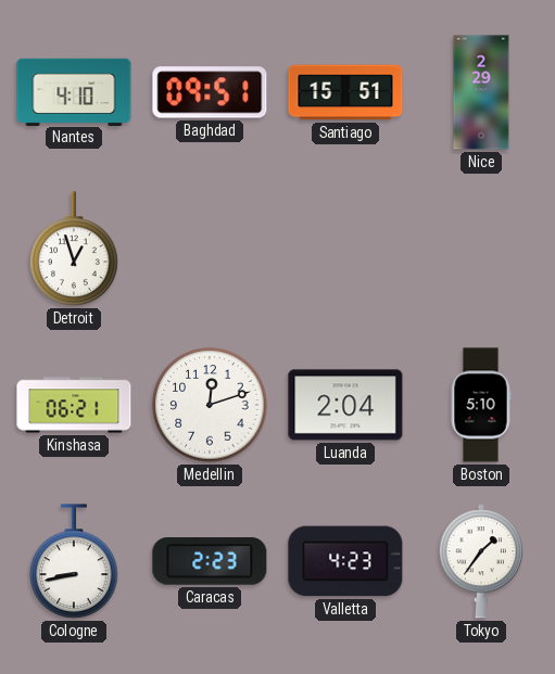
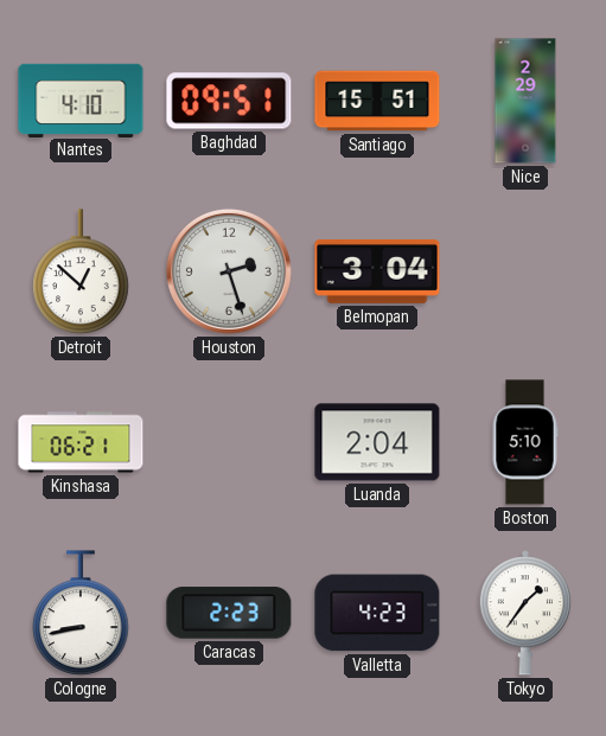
Detroit: 12:57 -> 12:52 (81, 271)
Houston: none -> 2:27 (229, 271)
Belmopan: none -> 3:04 (377, 271)
Medellin: 12:12 -> none (210, 405)
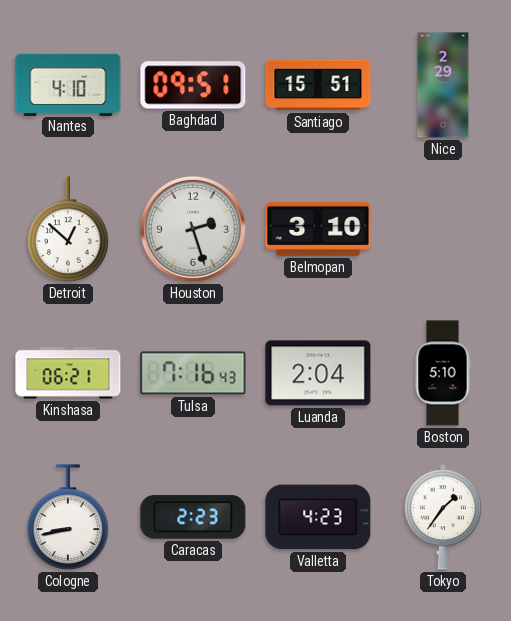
Belmopan: 3:04 -> 3:10 (318, 229)
Tulsa: none -> 7:16 (193, 373)
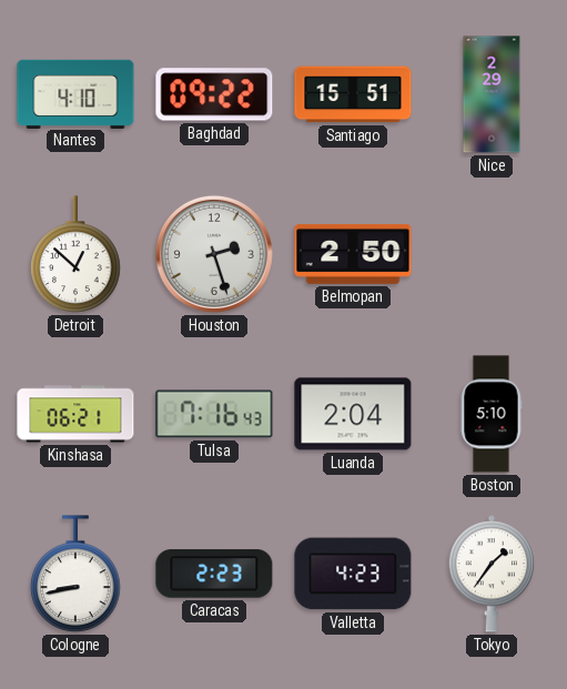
Baghdad: 09:51 -> 09:22 (214, 94)
Belmopan: 3:10 -> 2:50 (353, 254)
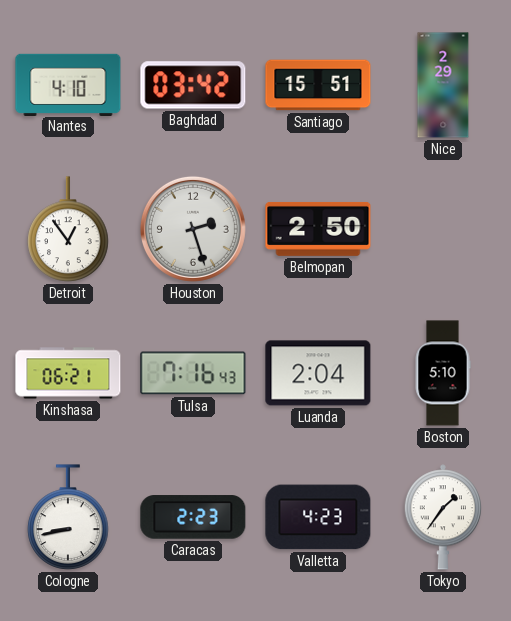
Baghdad: 09:22 -> 03:42 (193, 85)
Detroit: 12:52 -> 12:54 (68, 229)
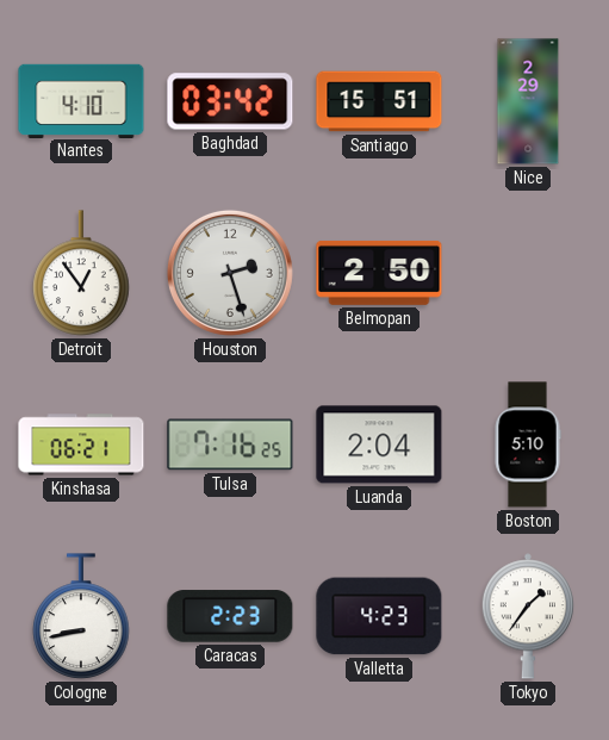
Tulsa: 7:16:43 -> 7:16:25 (230, 444)
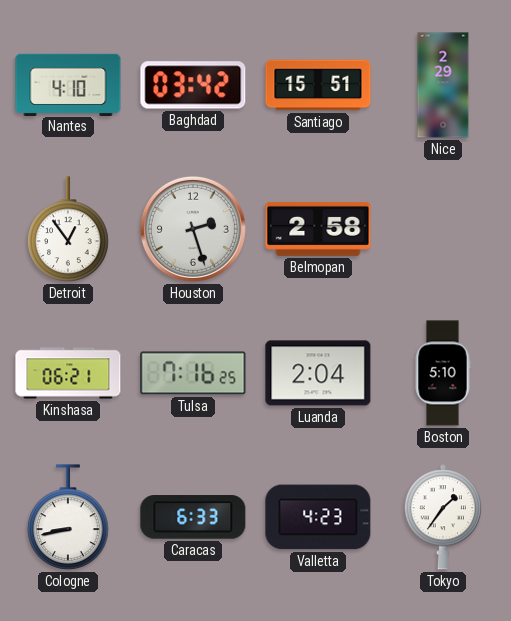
Belmopan: 2:50 -> 2:58 (318, 229)
Caracas: 2:23 -> 6:33 (193, 517)
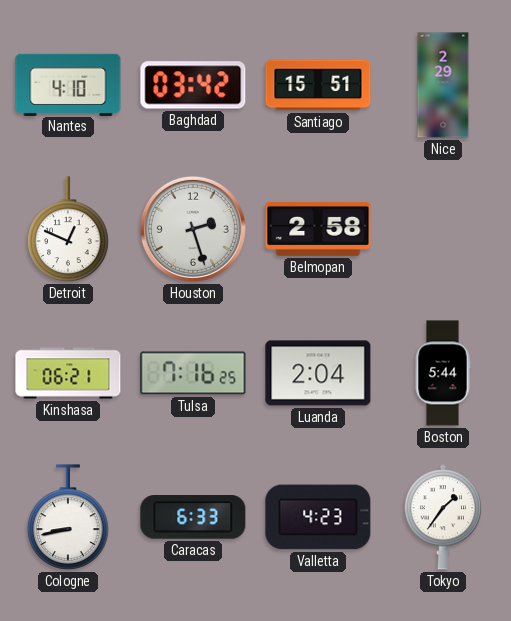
Detroit: 12:54 -> 12:49 (68, 229)
Boston: 5:10 -> 5:44 (443, 373)
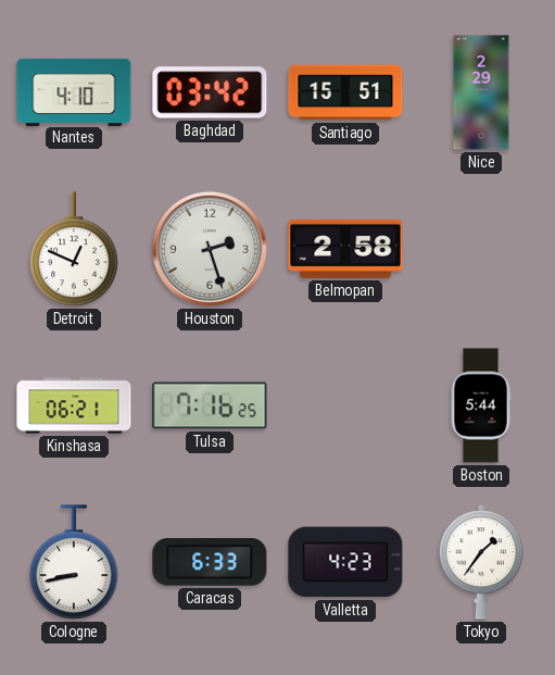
Luanda: 2:04 -> none (318, 373)
